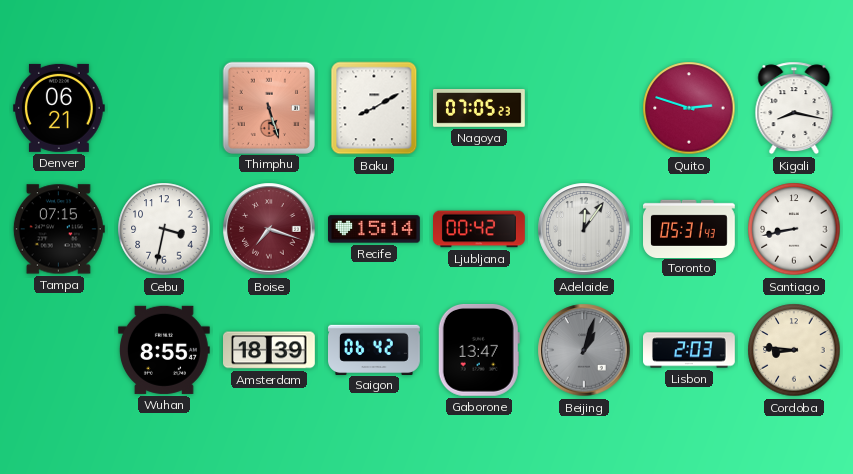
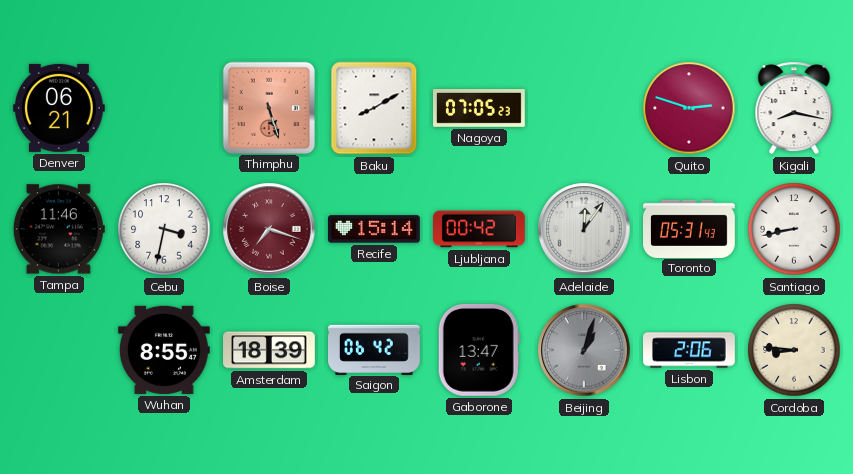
Tampa: 07:15 -> 11:46 (59, 229)
Lisbon: 2:03 -> 2:06 (690, 350)
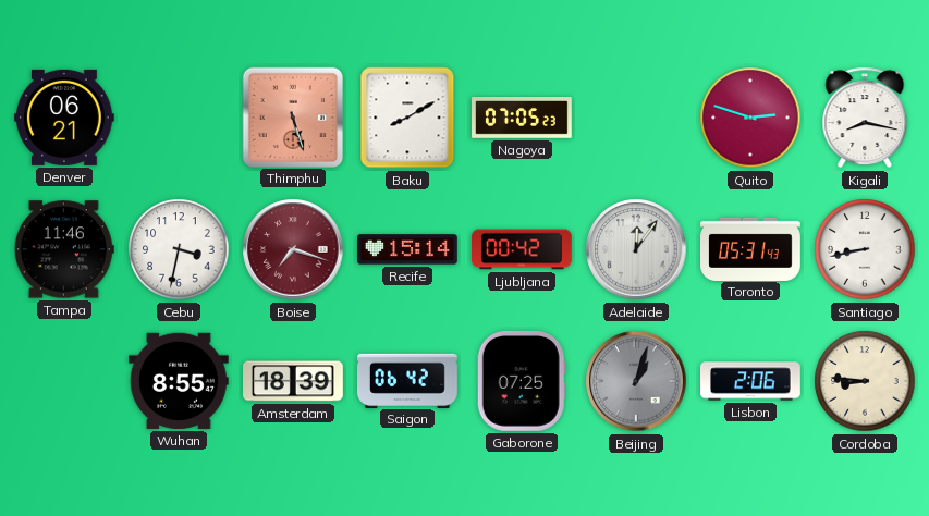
Gaborone: 13:47 -> 07:25 (522, 381)
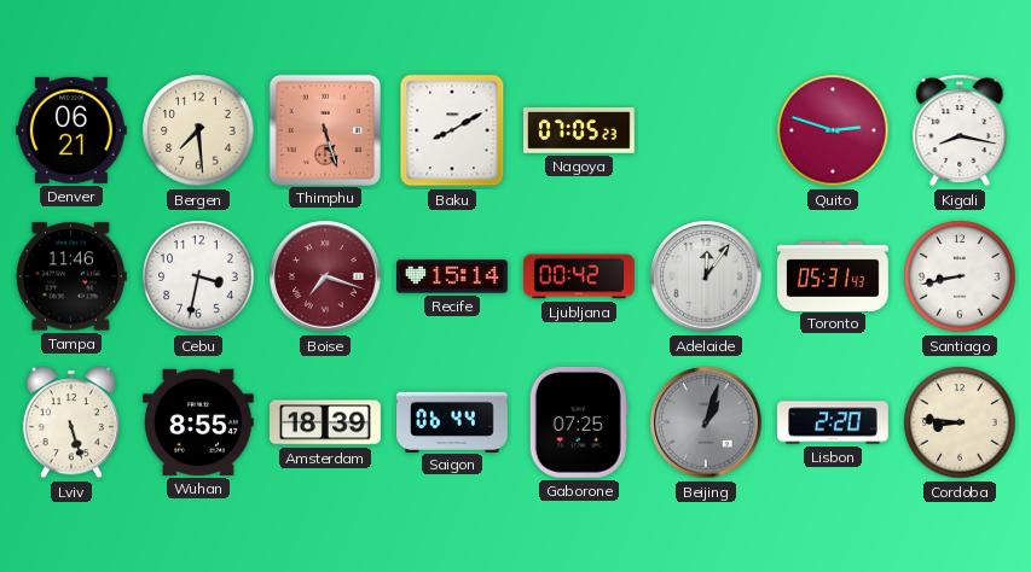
Bergen: none -> 7:29 (198, 130)
Lviv: none -> 5:27 (71, 422)
Saigon: 06:42 -> 06:44 (453, 421)
Lisbon: 2:06 -> 2:20 (834, 422)
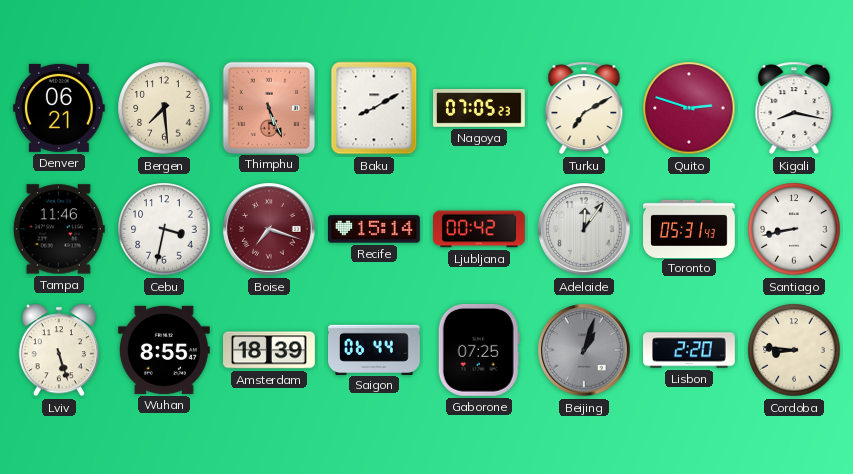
Thimphu: 5:27 -> 5:26 (268, 107)
Turku: none -> 7:10 (584, 108)
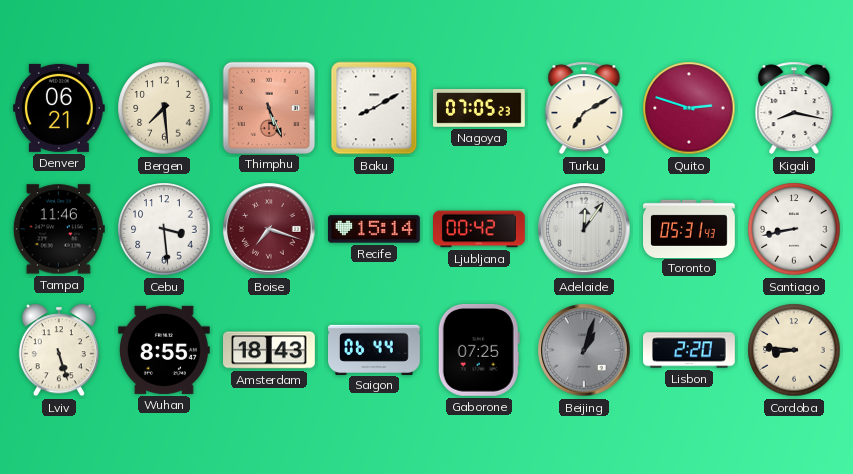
Cebu: 3:32 -> 3:29 (164, 229)
Amsterdam: 18:39 -> 18:43 (270, 350)
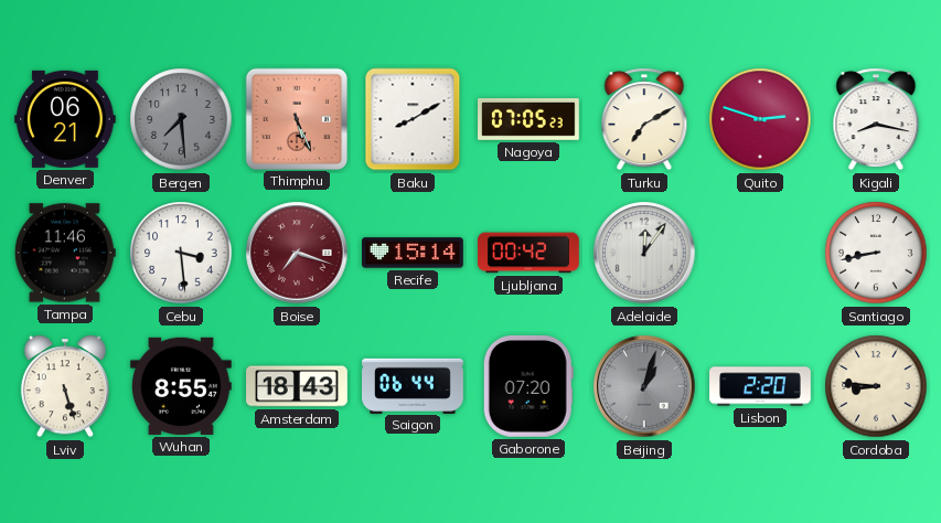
Bergen dial: cream -> grey (181, 119)
Toronto: 05:31 -> none (690, 228)
Gaborone: 07:25 -> 07:20 (528, 386)
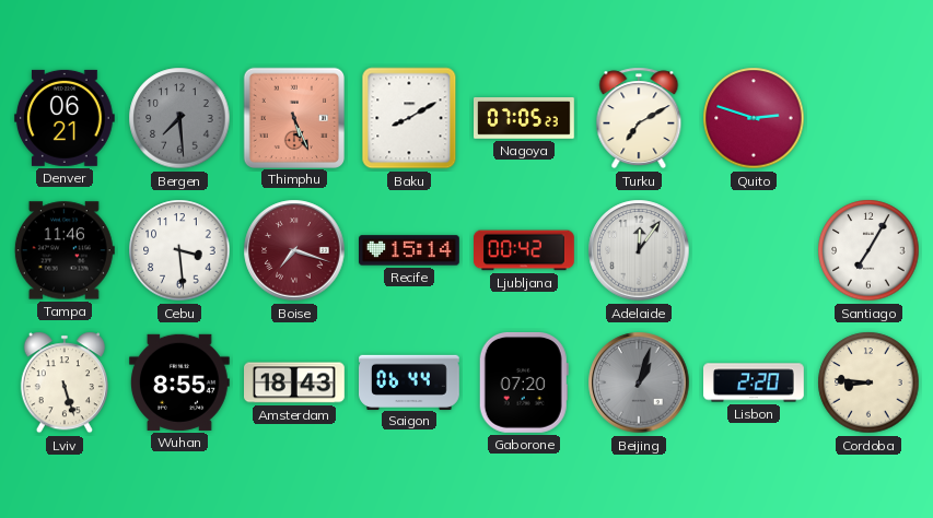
Kigali: 8:17 -> none (876, 119)
Santiago: 8:43 -> 7:05 (868, 250)
